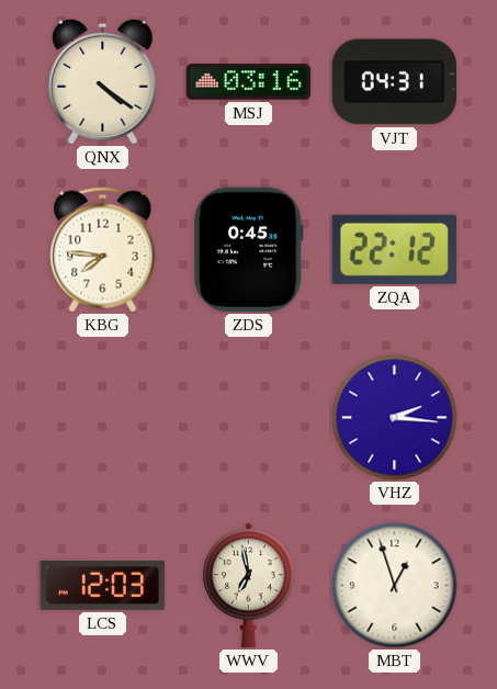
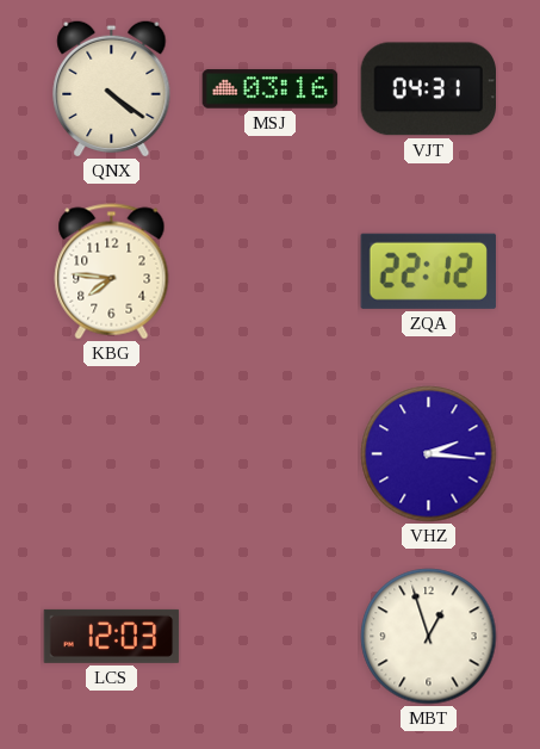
ZDS: 0:45 -> none (249, 250)
WWV: 6:58 -> none (249, 586)
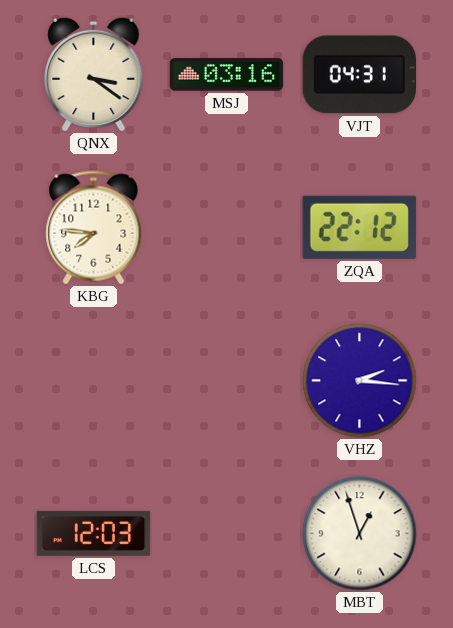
QNX: 4:21 -> 3:21 (94, 74)
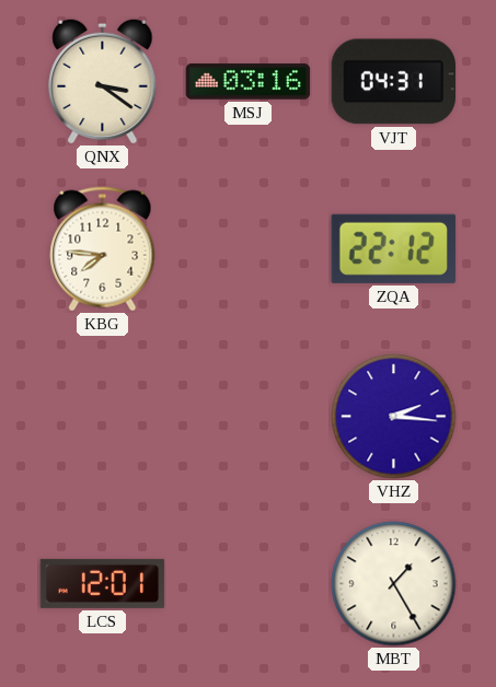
LCS: 12:03 -> 12:01 (103, 583)
MBT: 12:57 -> 1:25 (394, 584)
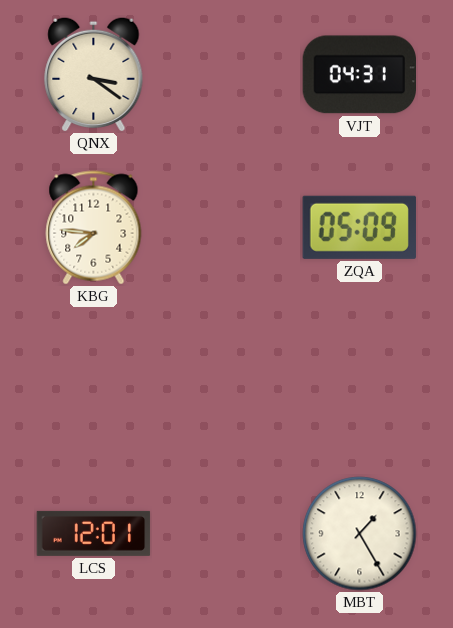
MSJ: 03:16 -> none (249, 82)
ZQA: 22:12 -> 05:09 (359, 227)
VHZ: 2:16 -> none (394, 417)
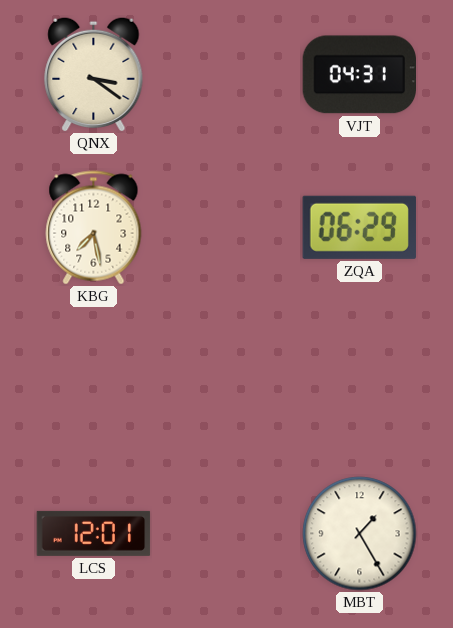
KBG: 7:46 -> 7:28 (94, 228)
ZQA: 05:09 -> 06:29 (359, 227)
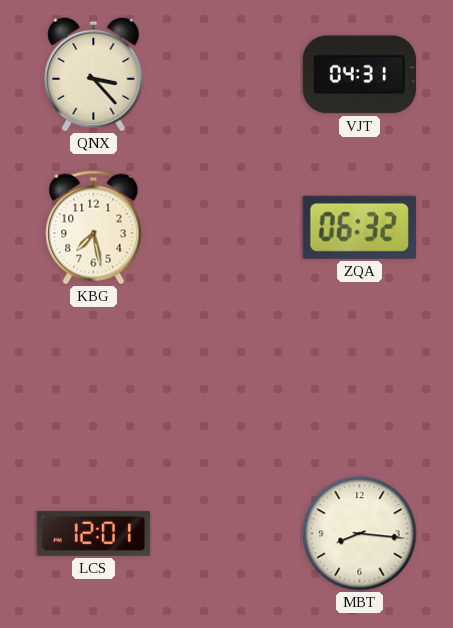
QNX: 3:21 -> 3:23 (94, 74)
ZQA: 06:29 -> 06:32 (359, 227)
MBT: 1:25 -> 8:16 (360, 534)
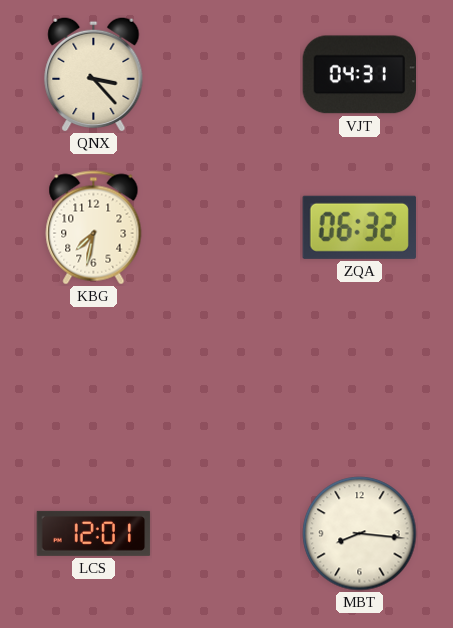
KBG: 7:28 -> 7:32 (94, 228)
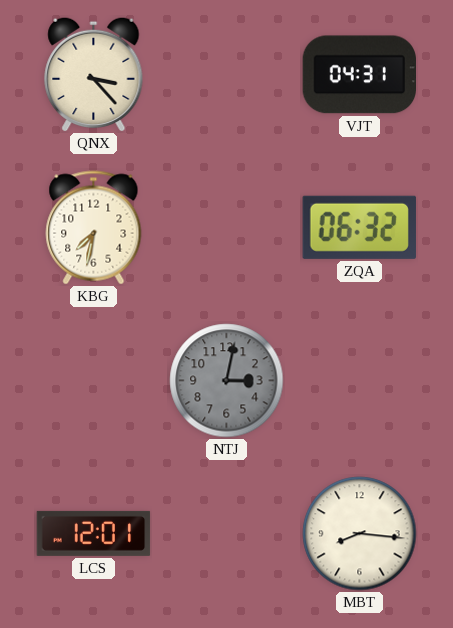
NTJ: none -> 3:02 (227, 381)
